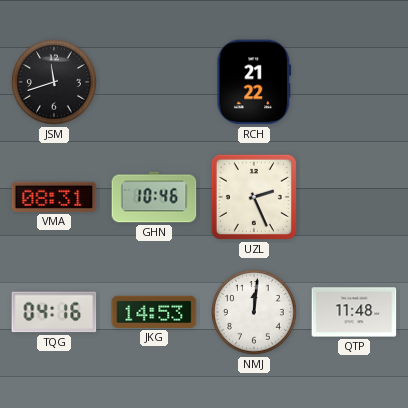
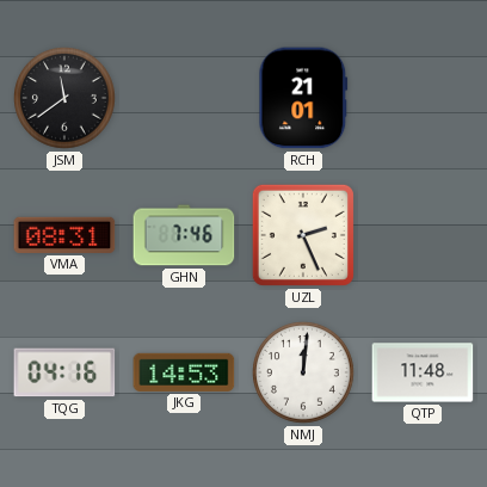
JSM: 11:42 -> 11:39 (64, 98)
RCH: 21:22 -> 21:01 (303, 98)
GHN: 10:46 -> 7:46 (184, 235)
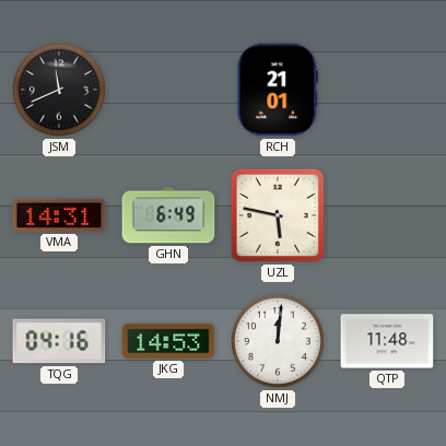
JSM: 11:39 -> 11:41 (59, 90)
VMA: 08:31 -> 14:31 (59, 215)
GHN: 7:46 -> 6:49 (168, 215)
UZL: 2:26 -> 5:47 (278, 215)
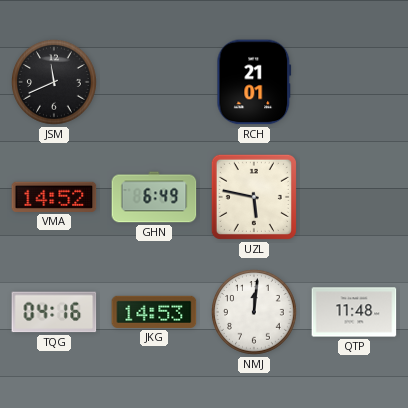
VMA: 14:31 -> 14:52 (54, 197)
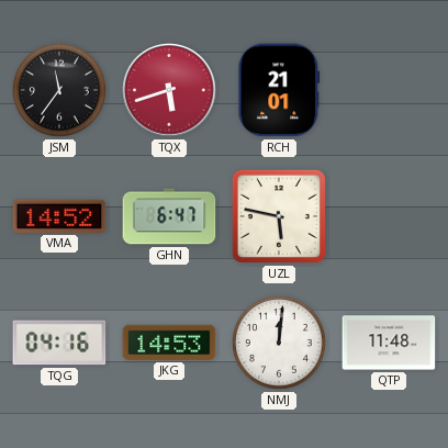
JSM: 11:41 -> 11:36 (59, 90)
TQX: none -> 5:42 (169, 90)
GHN: 6:49 -> 6:47 (169, 216)
